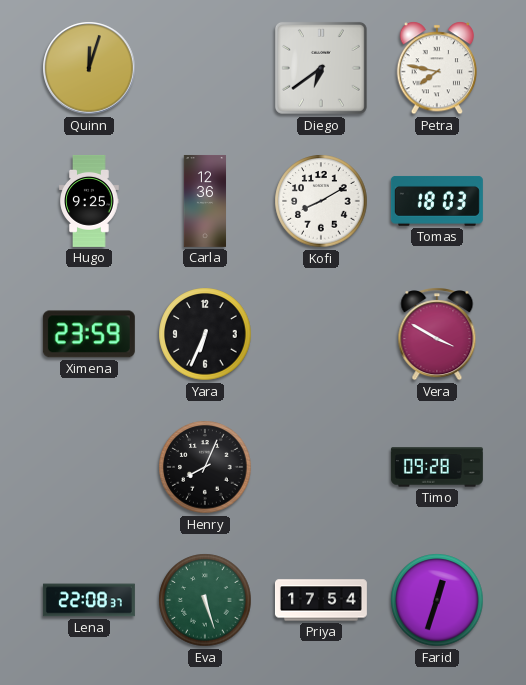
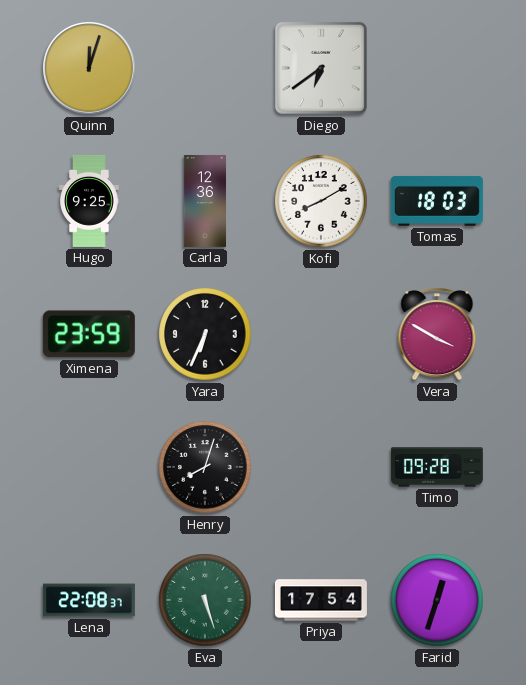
Petra: 7:47 -> none (436, 68)
Henry: 8:04 -> 8:03 (205, 467)
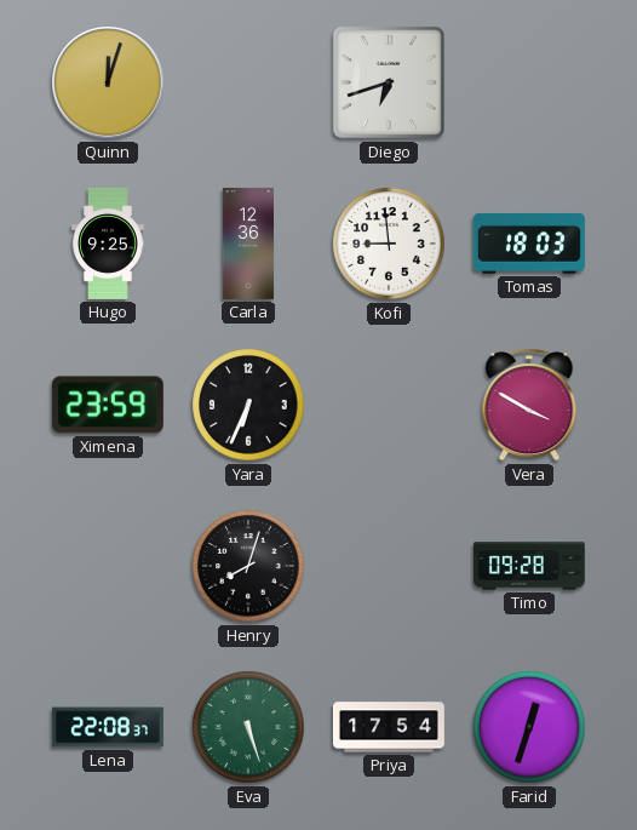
Diego: 6:39 -> 6:42 (389, 82)
Kofi: 8:10 -> 8:59 (389, 244)
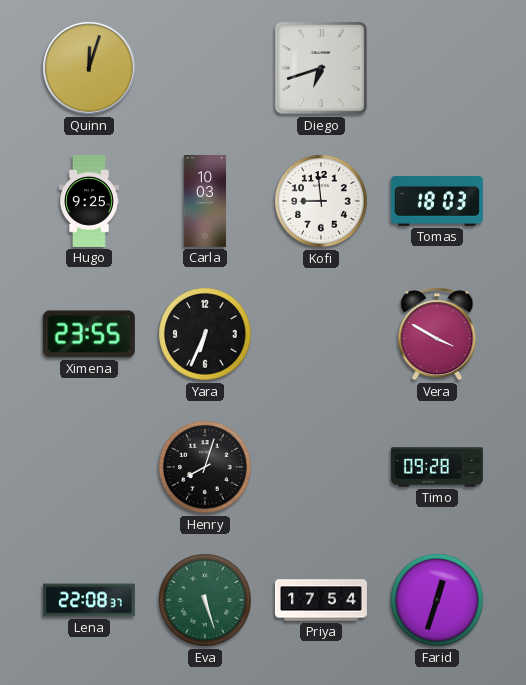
Carla: 12:36 -> 10:03 (205, 201)
Ximena: 23:59 -> 23:55 (89, 334)
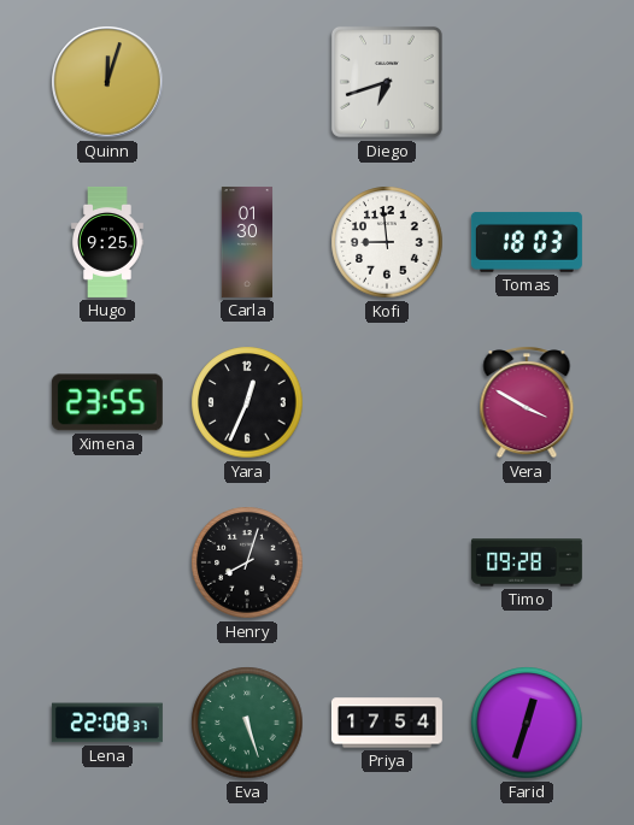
Carla: 10:03 -> 01:30 (247, 242)
Yara: 6:34 -> 12:34 (247, 402)
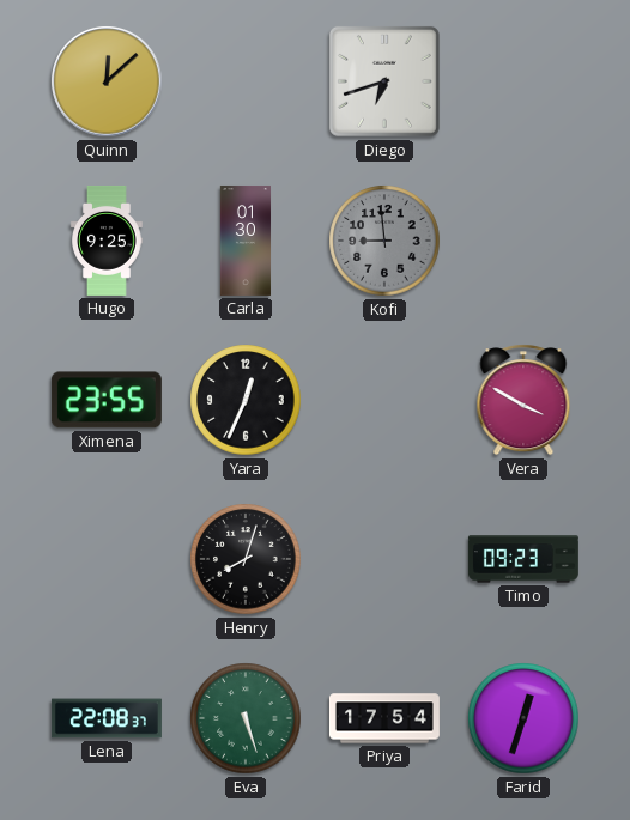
Quinn: 12:03 -> 12:08 (107, 81)
Kofi dial: white -> grey (384, 241)
Tomas: 18:03 -> none (527, 242)
Timo: 09:28 -> 09:23 (523, 559)
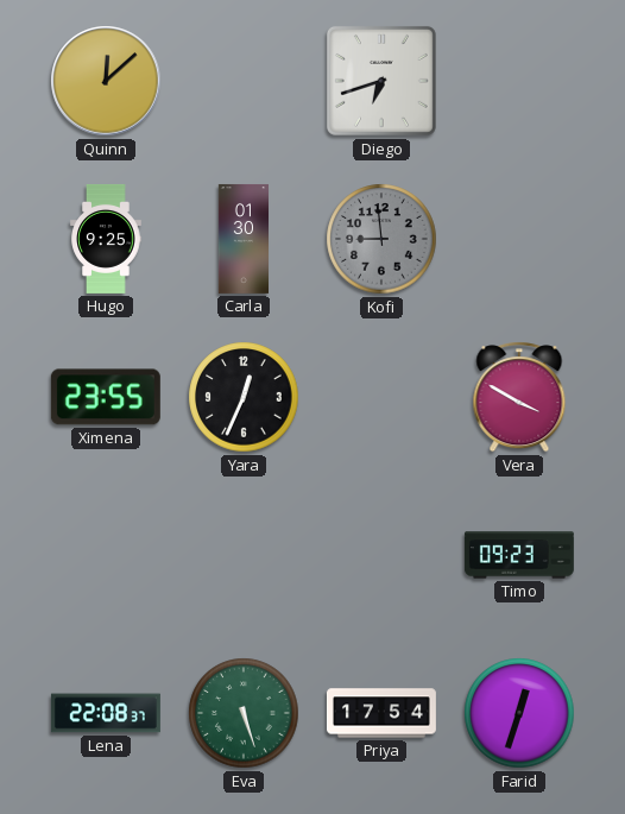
Henry: 8:03 -> none (246, 559)
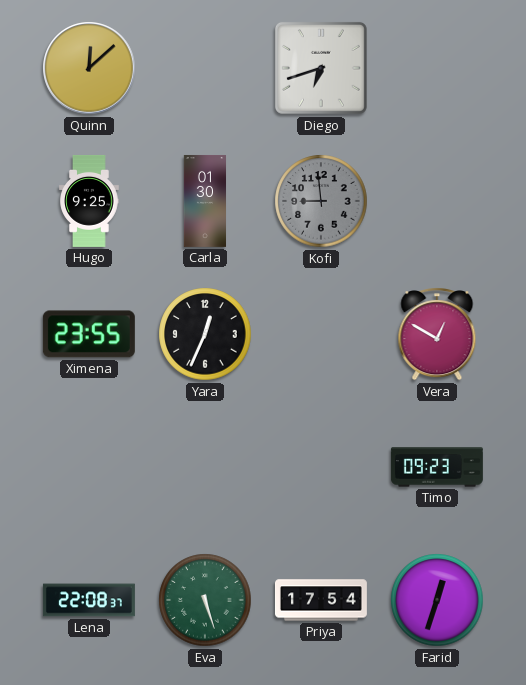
Vera: 3:50 -> 12:50 (437, 334)
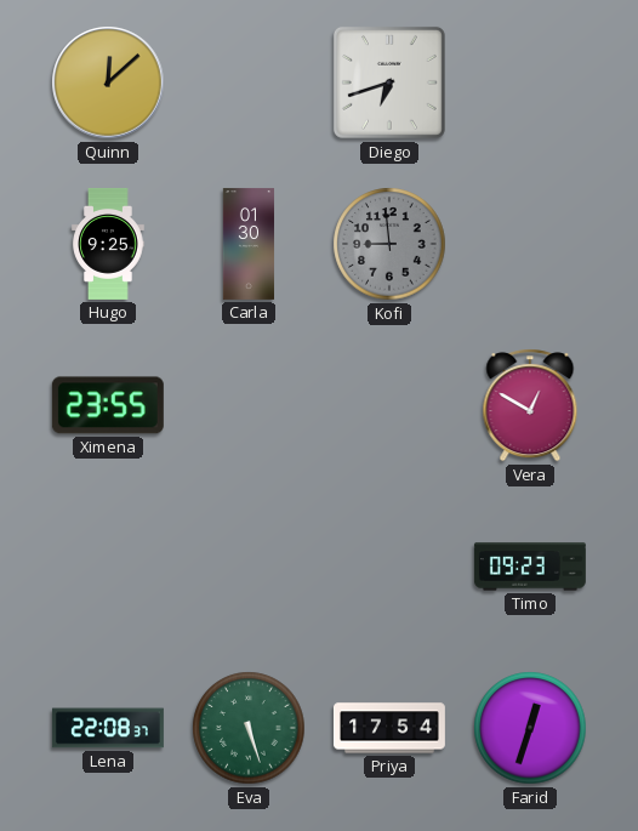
Yara: 12:34 -> none (205, 334)
